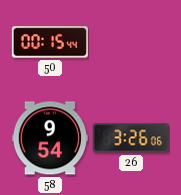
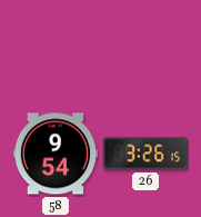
50: 00:15 -> none (50, 42)
26: 3:26:06 -> 3:26:15 (145, 154)
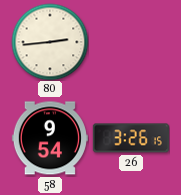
80: none -> 2:44 (50, 42)
